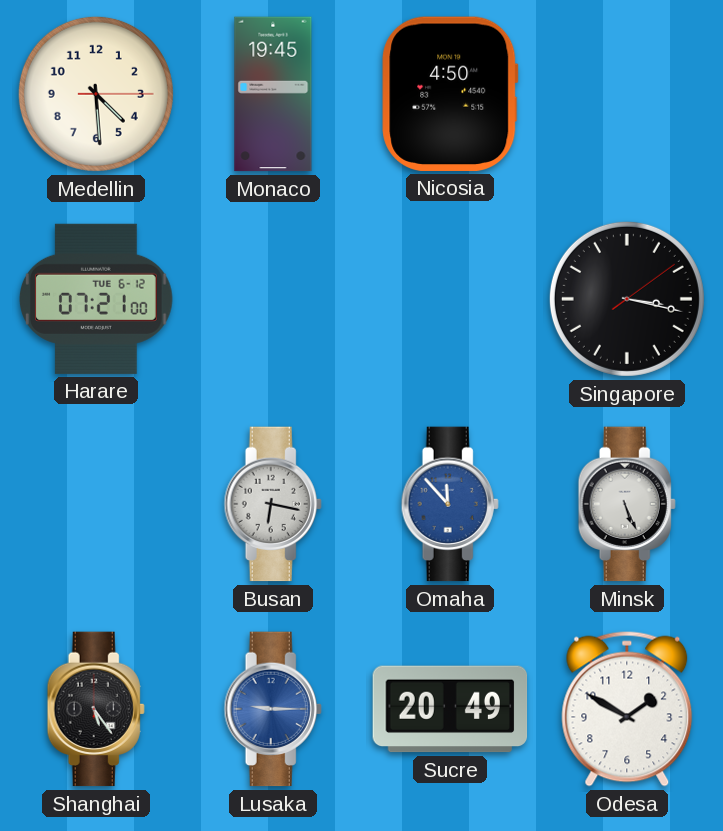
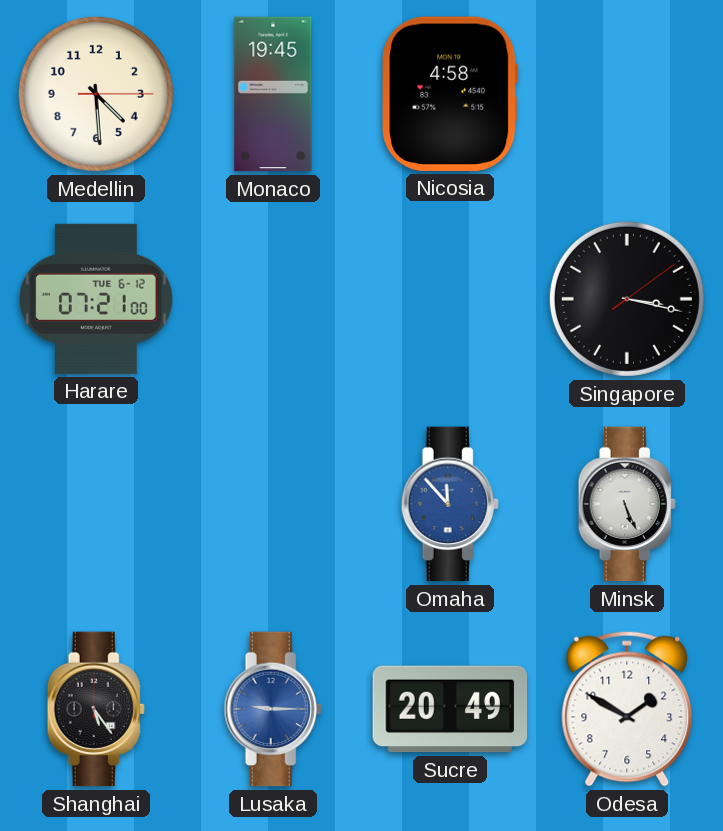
Nicosia: 4:50 -> 4:58 (450, 94)
Busan: 6:17 -> none (273, 504)
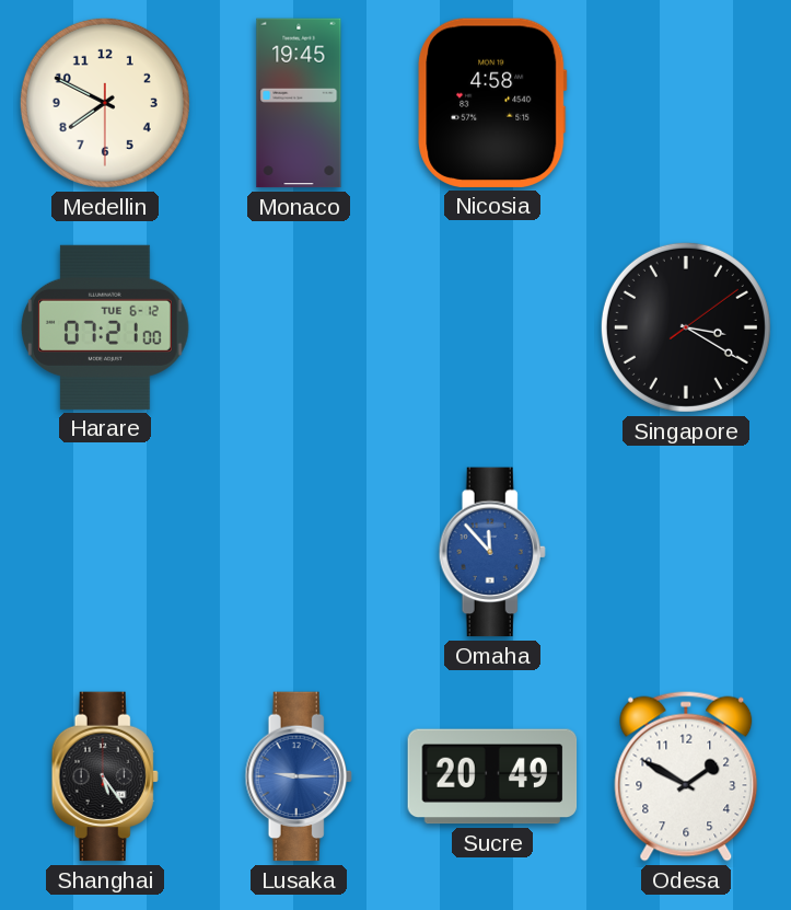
Medellin: 4:29 -> 7:49 (105, 103)
Singapore: 3:17 -> 3:20 (686, 327)
Minsk: 5:26 -> none (627, 504)
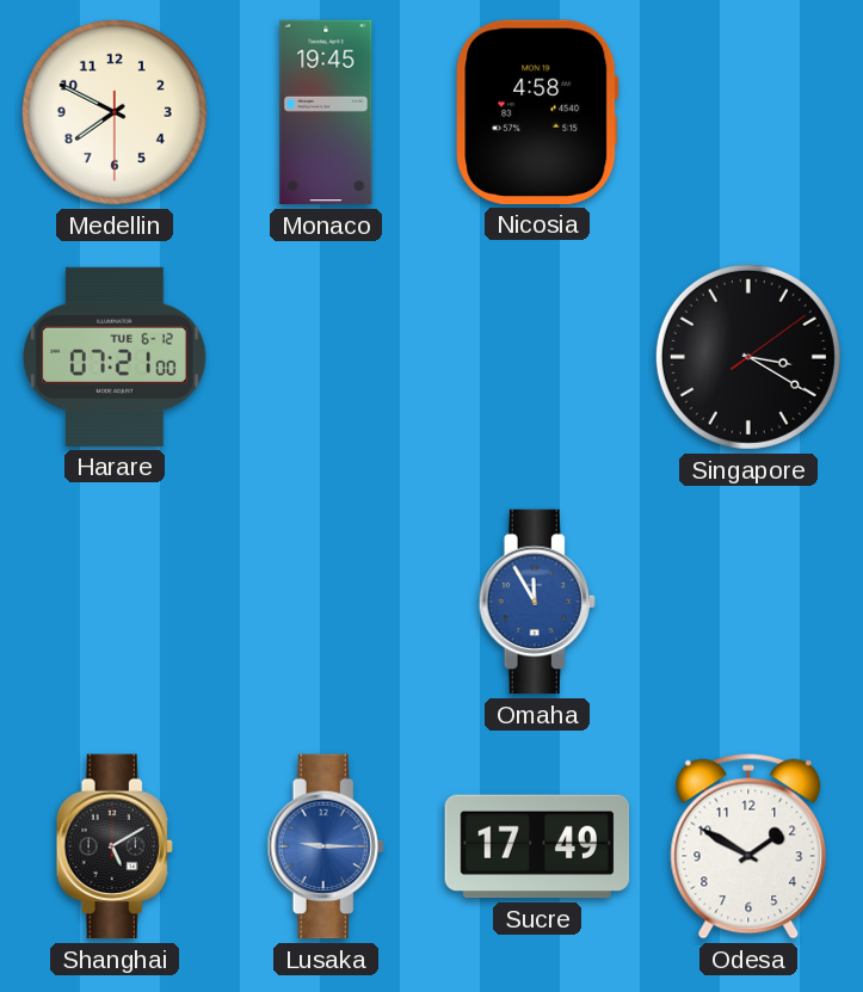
Omaha: 11:53 -> 11:55 (537, 602)
Shanghai: 5:24 -> 5:10 (115, 846)
Sucre: 20:49 -> 17:49 (537, 846)
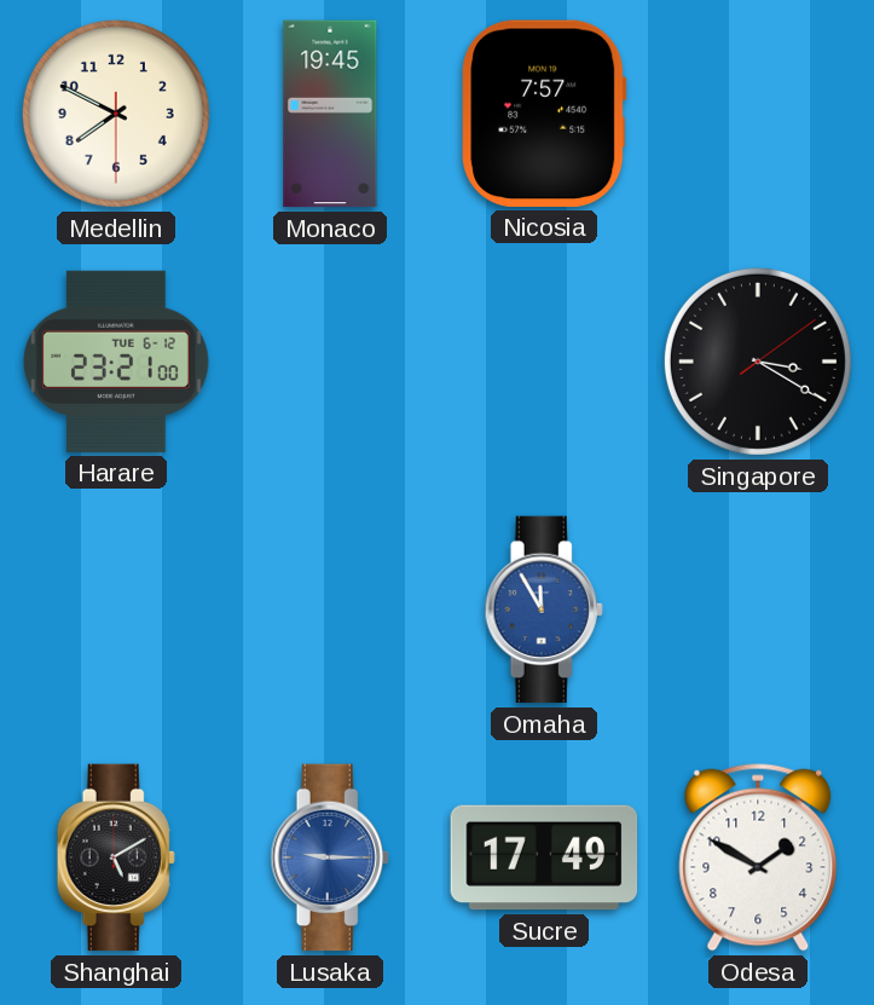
Nicosia: 4:58 -> 7:57 (544, 114)
Harare: 07:21 -> 23:21 (117, 362)
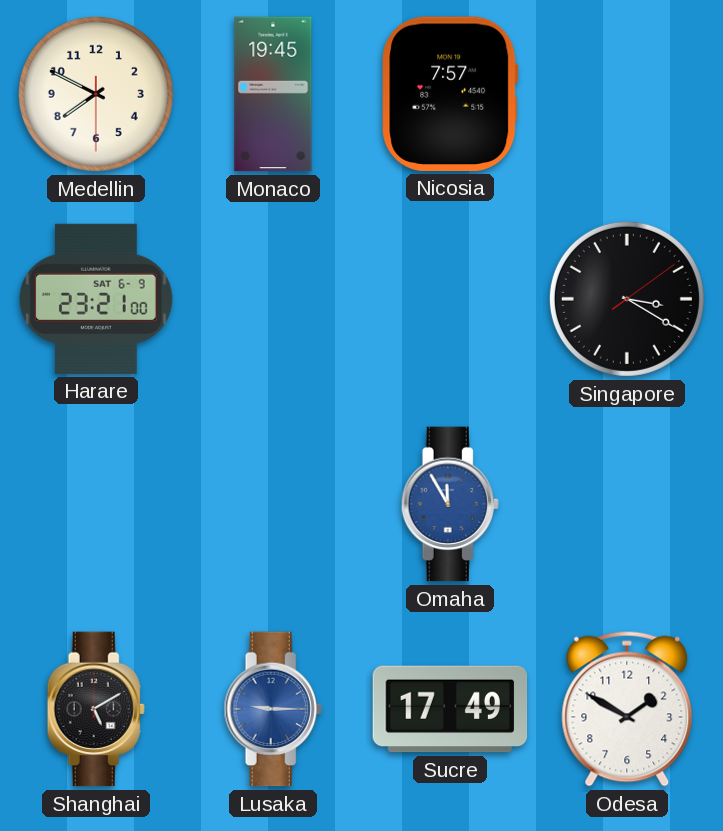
Harare date: TUE 6-12 -> SAT 6-9 (97, 299)
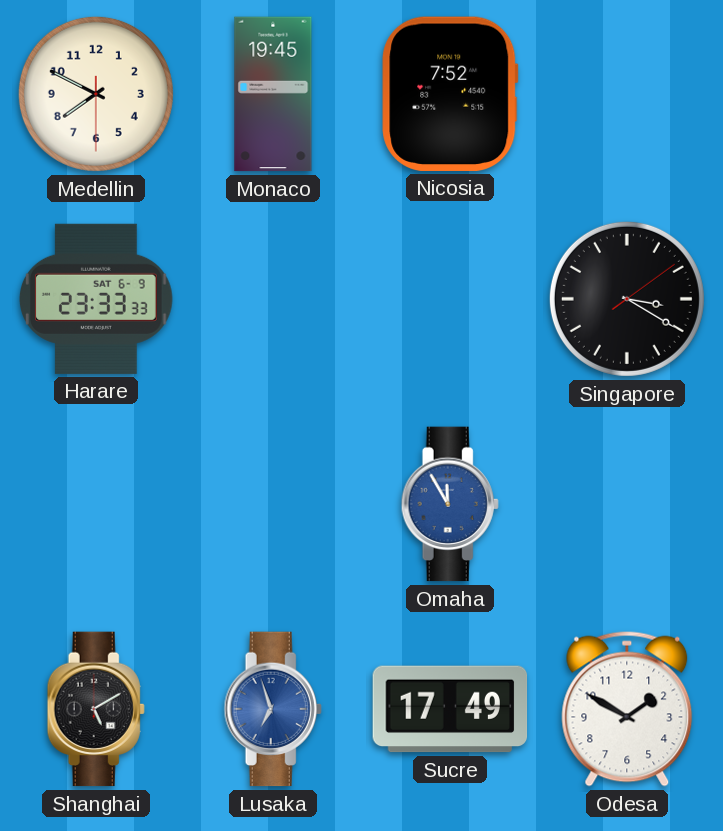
Nicosia: 7:57 -> 7:52 (450, 94)
Harare: 23:21 -> 23:33 (97, 299)
Lusaka: 9:15 -> 6:57 (273, 709)
